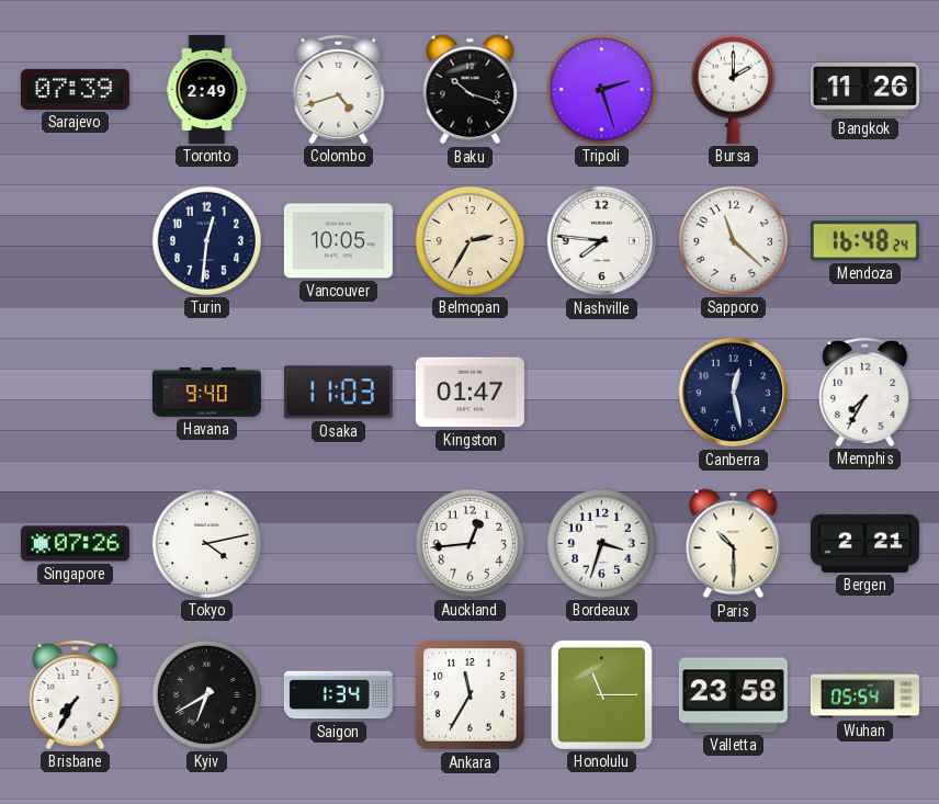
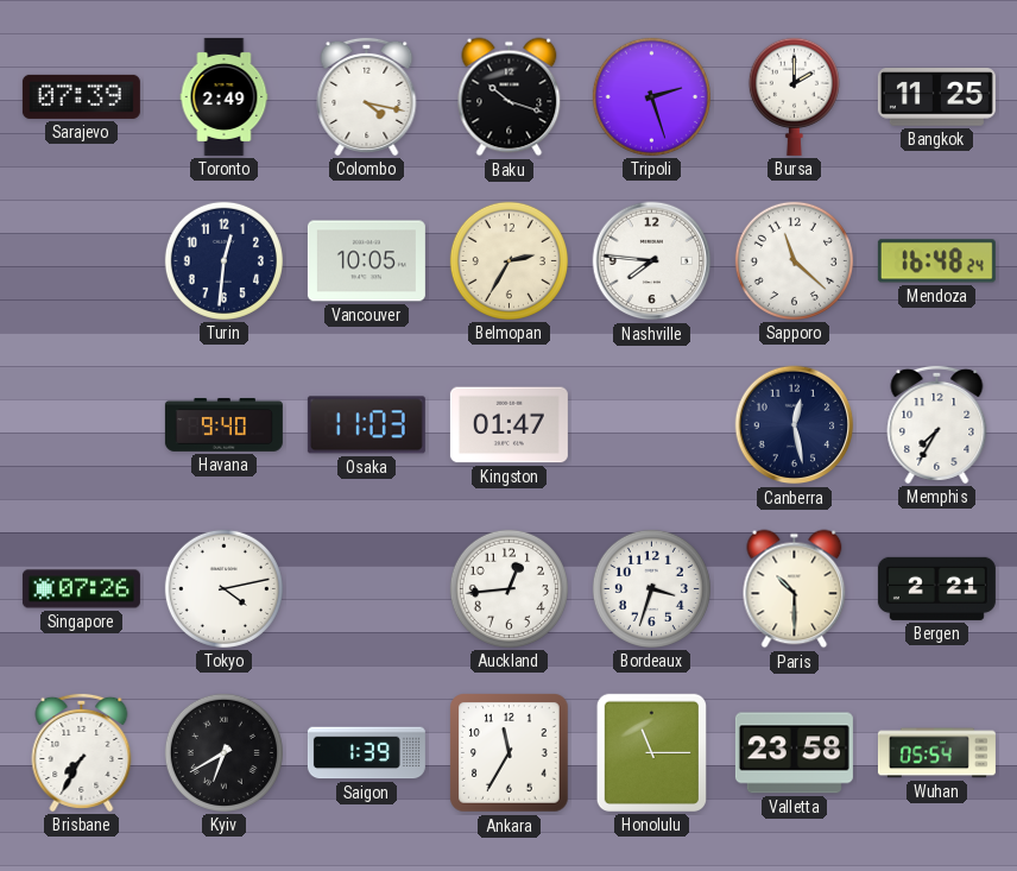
Colombo: 4:42 -> 4:17 (367, 96)
Bangkok: 11:26 -> 11:25 (936, 97)
Saigon: 1:34 -> 1:39 (366, 753)
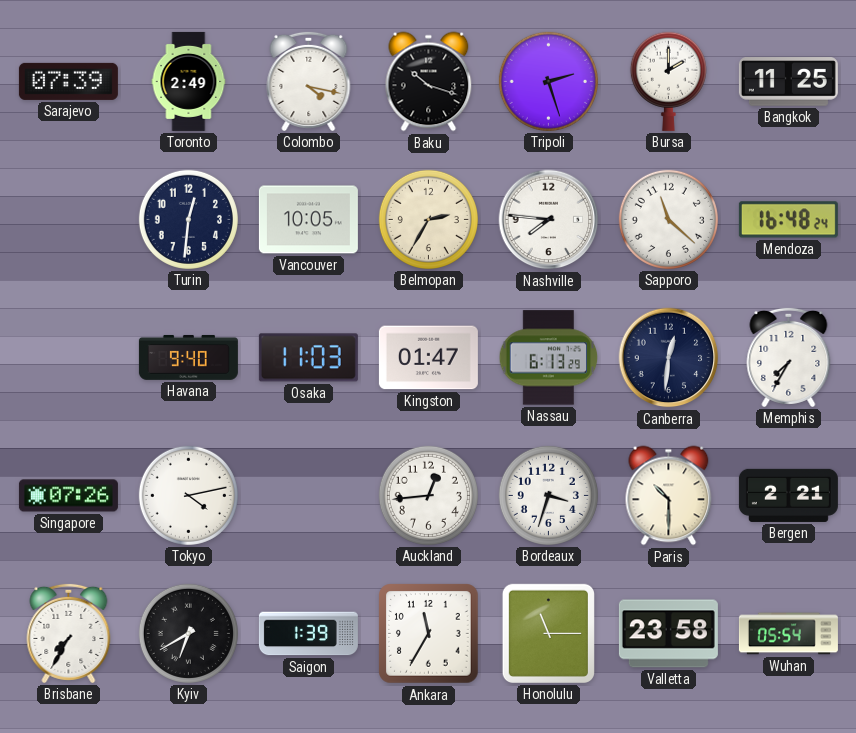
Nassau: none -> 6:13 (549, 358)
Canberra: 12:28 -> 12:31 (669, 358)
